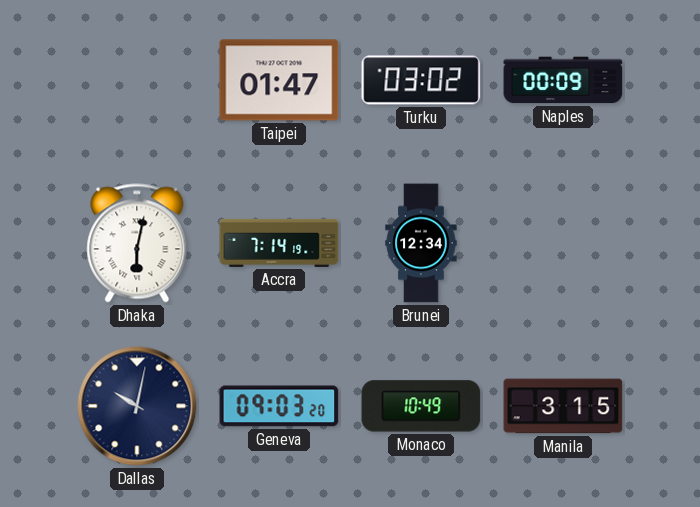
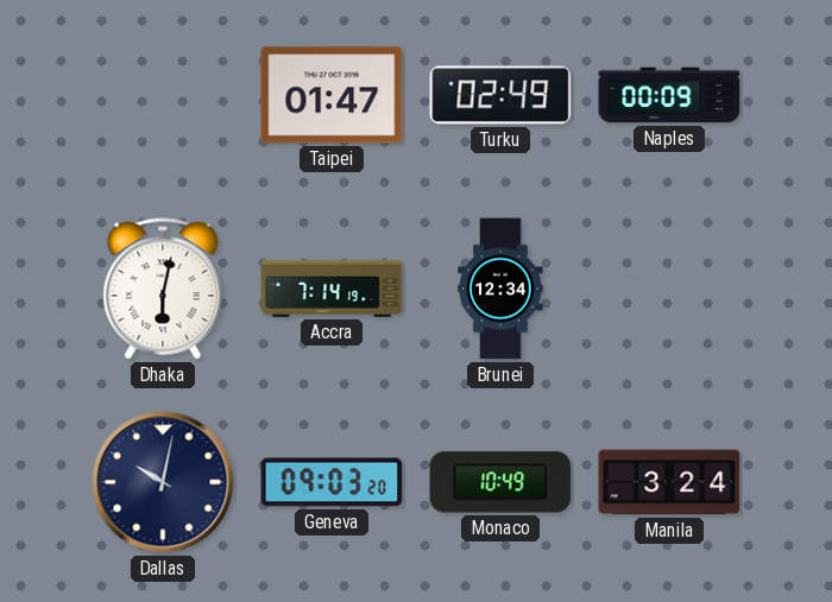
Turku: 03:02 -> 02:49 (500, 95)
Manila: 3:15 -> 3:24 (669, 482)
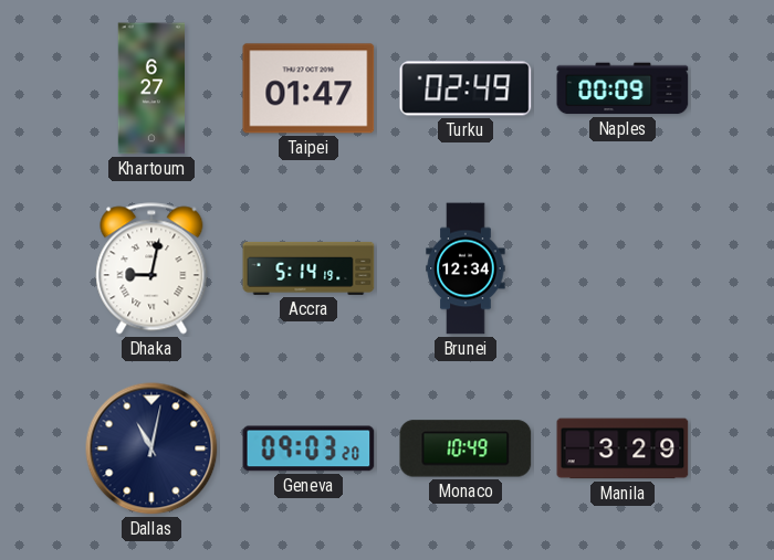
Khartoum: none -> 6:27 (150, 88)
Dhaka: 6:02 -> 9:02 (151, 268)
Accra: 7:14 -> 5:14 (308, 268)
Dallas: 10:02 -> 11:02 (151, 448)
Manila: 3:24 -> 3:29 (623, 448)
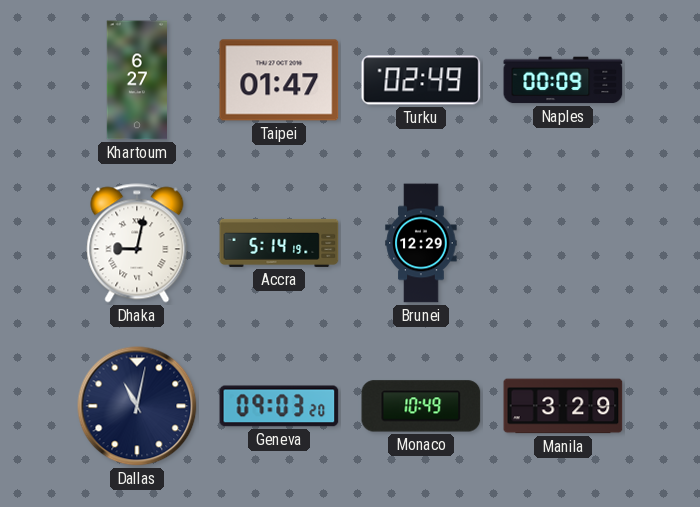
Brunei: 12:34 -> 12:29 (421, 243)
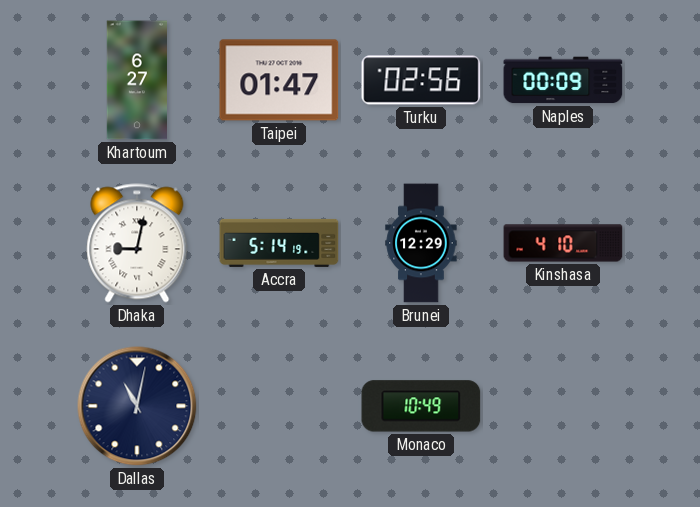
Turku: 02:49 -> 02:56 (421, 80)
Kinshasa: none -> 4:10 (563, 243)
Geneva: 09:03 -> none (279, 406)
Manila: 3:29 -> none (563, 406)
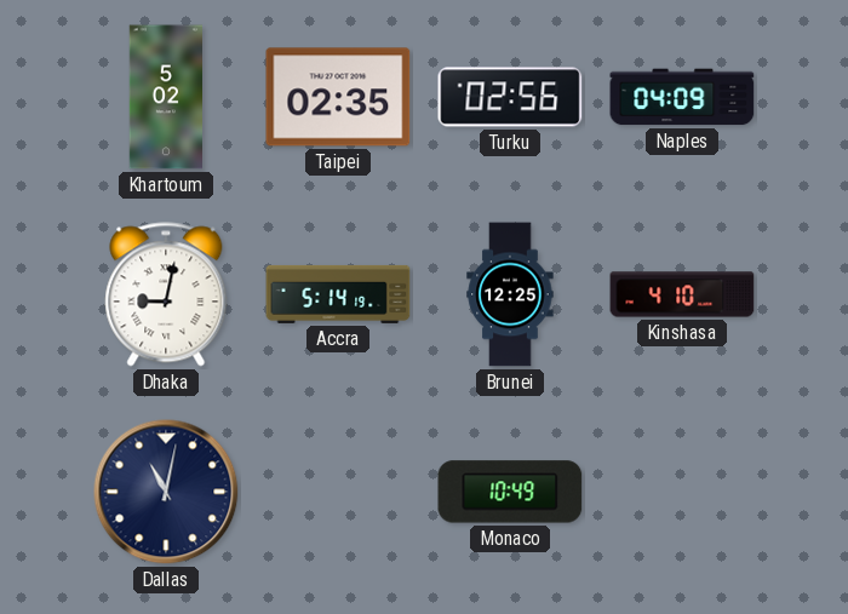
Khartoum: 6:27 -> 5:02 (165, 97)
Taipei: 01:47 -> 02:35 (338, 97)
Naples: 00:09 -> 04:09 (682, 97)
Brunei: 12:29 -> 12:25 (510, 294)
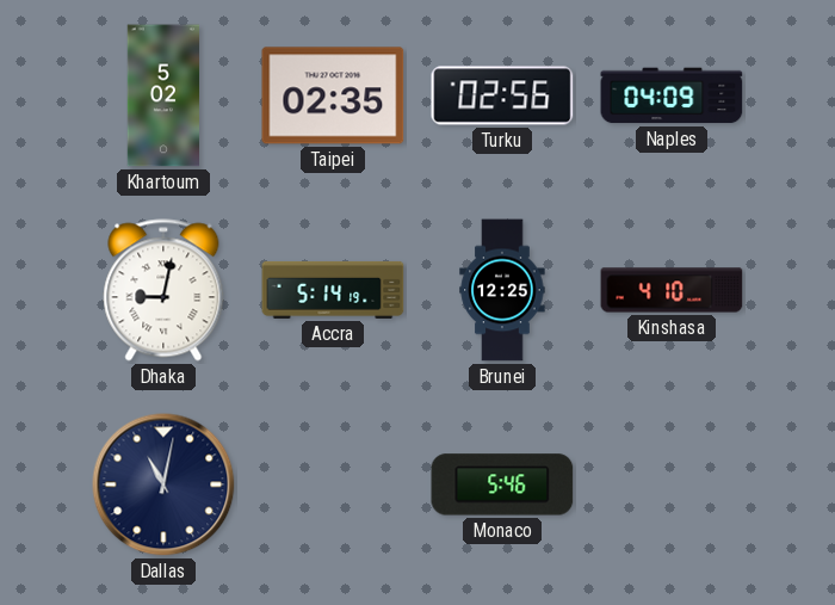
Monaco: 10:49 -> 5:46 (502, 484)
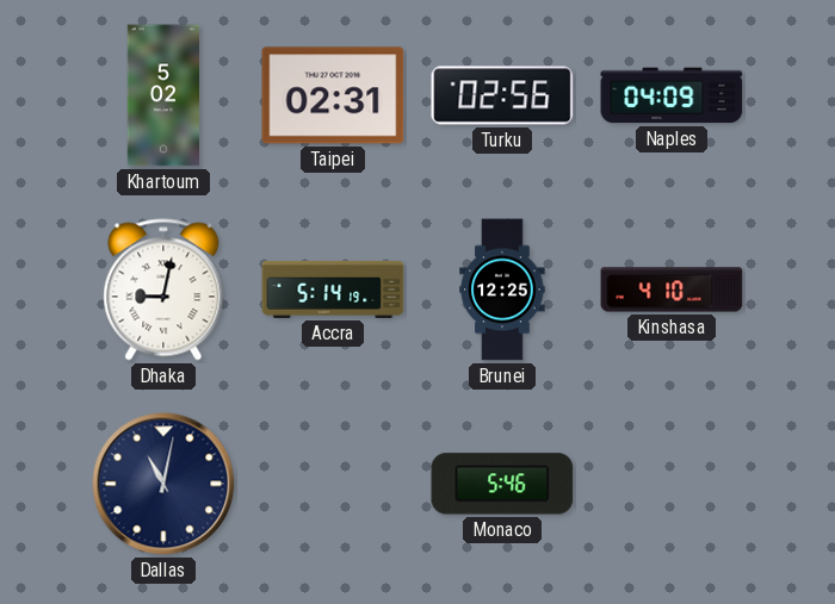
Taipei: 02:35 -> 02:31 (333, 95)
